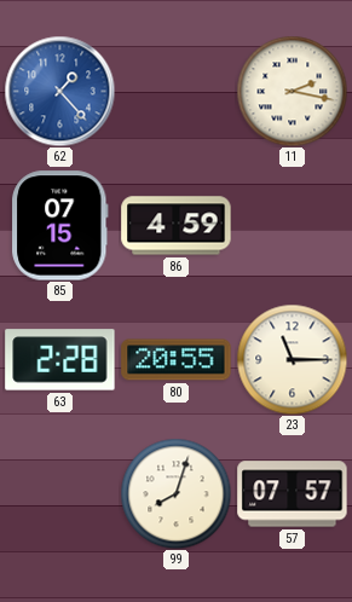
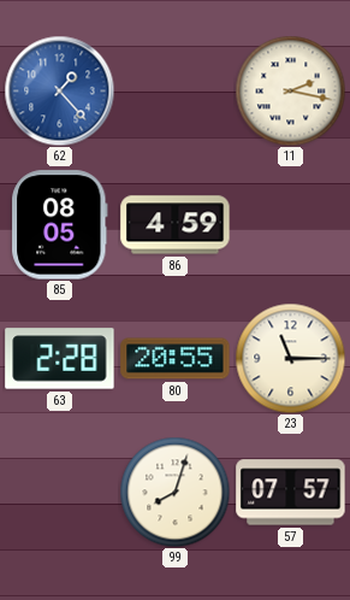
85: 07:15 -> 08:05 (60, 225)
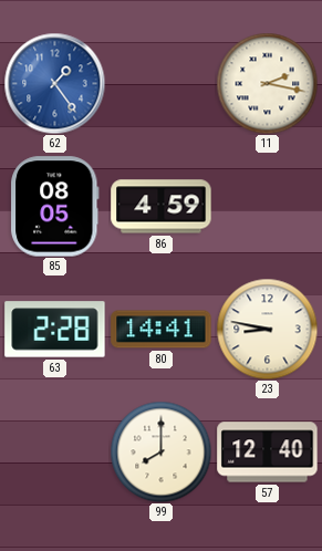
62: 1:23 -> 1:24 (54, 83)
80: 20:55 -> 14:41 (162, 330)
23: 11:15 -> 8:47 (267, 329)
99: 8:03 -> 8:00 (160, 451)
57: 07:57 -> 12:40 (268, 453)
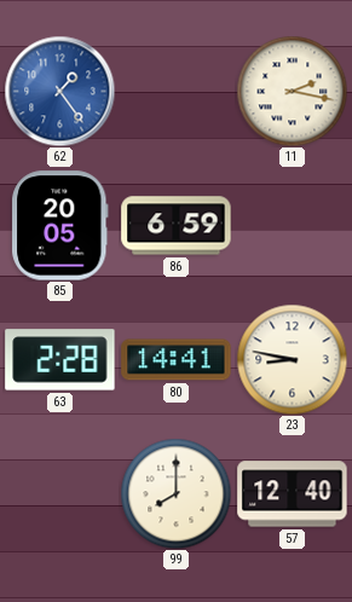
85: 08:05 -> 20:05 (60, 226)
86: 4:59 -> 6:59 (177, 226)
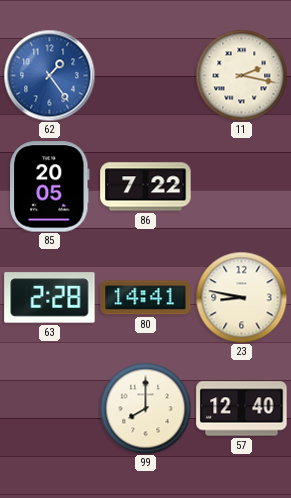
86: 6:59 -> 7:22 (146, 187)
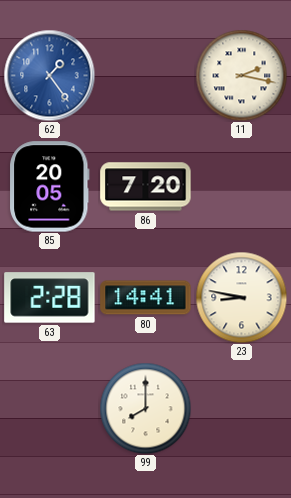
86: 7:22 -> 7:20 (146, 187)
57: 12:40 -> none (242, 409)
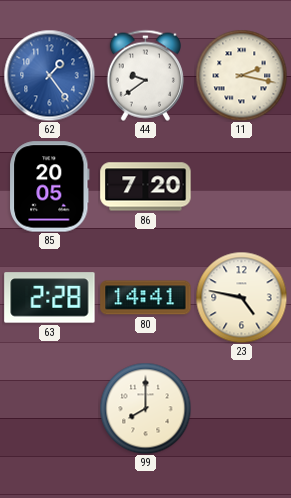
44: none -> 9:39 (145, 75)
23: 8:47 -> 4:47 (241, 297)
